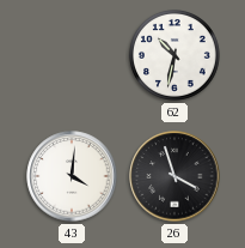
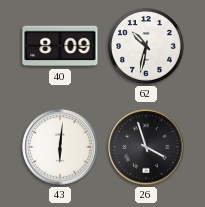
40: none -> 8:09 (60, 46)
43: 4:01 -> 6:01 (60, 147)
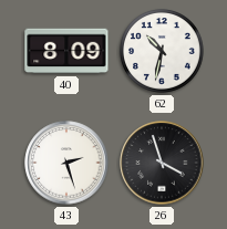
43: 6:01 -> 2:27 (66, 163)
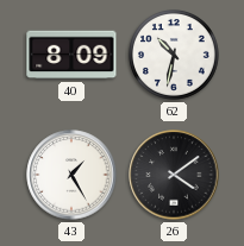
43: 2:27 -> 1:25 (71, 175)
26: 3:57 -> 4:09 (174, 175)
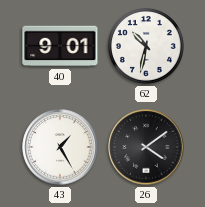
40: 8:09 -> 9:01 (60, 46)
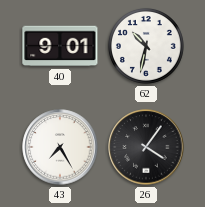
43: 1:25 -> 7:25 (60, 147)
26: 4:09 -> 4:06 (146, 147)
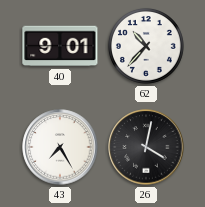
62: 10:32 -> 10:37 (146, 46)
26: 4:06 -> 4:02 (146, 147)
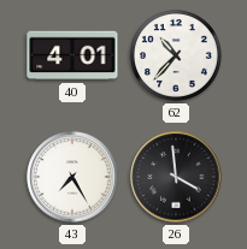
40: 9:01 -> 4:01 (72, 55)
26: 4:02 -> 3:59 (176, 177)
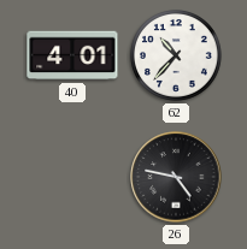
43: 7:25 -> none (72, 177)
26: 3:59 -> 4:47 (176, 177)
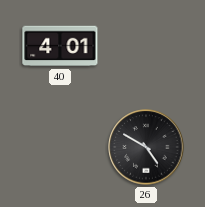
62: 10:37 -> none (176, 55)
26: 4:47 -> 4:50 (146, 147)
